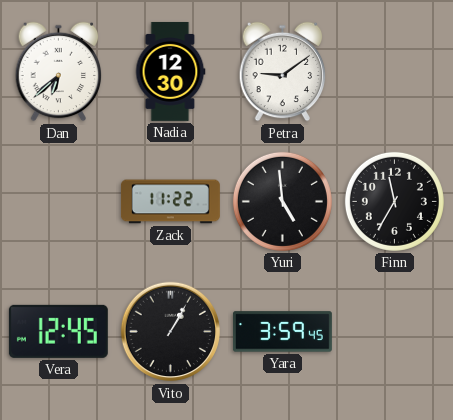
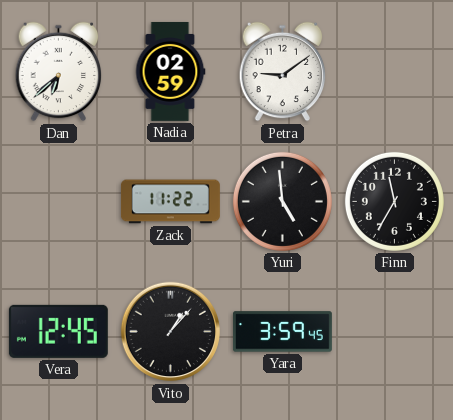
Nadia: 12:30 -> 02:59 (170, 71)
Vito: 1:05 -> 1:07 (171, 332)
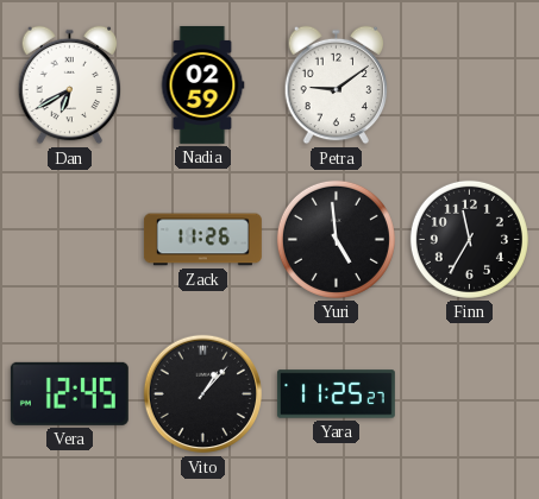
Dan: 6:38 -> 6:40 (70, 86)
Zack: 11:22 -> 11:26 (202, 240)
Yara: 3:59 -> 11:25 (336, 394)
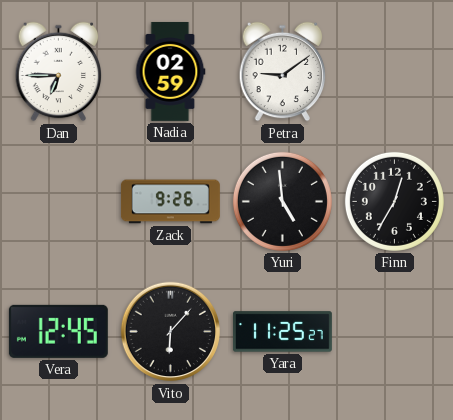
Dan: 6:40 -> 6:45 (59, 72)
Zack: 11:26 -> 9:26 (170, 202)
Finn: 11:35 -> 12:35 (394, 201)
Vito: 1:07 -> 6:07 (171, 332)
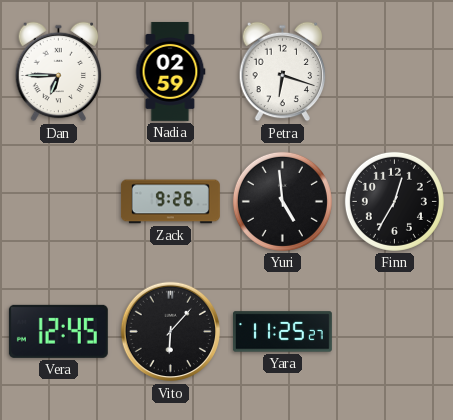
Petra: 9:09 -> 6:18 (283, 72)
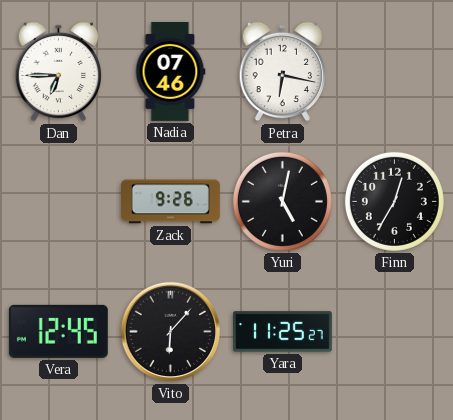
Nadia: 02:59 -> 07:46 (170, 71)
Petra: 6:18 -> 6:17 (283, 72)
Yuri: 4:59 -> 5:02 (282, 201)
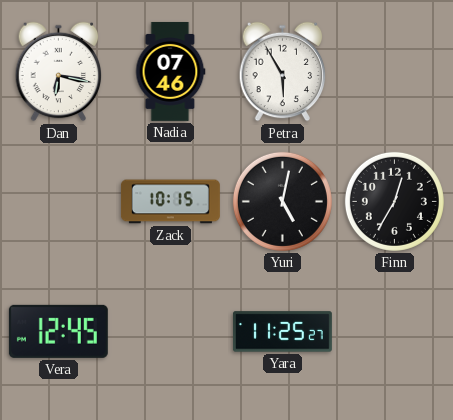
Dan: 6:45 -> 6:17 (59, 72)
Petra: 6:17 -> 5:55 (283, 72)
Zack: 9:26 -> 10:15 (170, 202)
Vito: 6:07 -> none (171, 332)
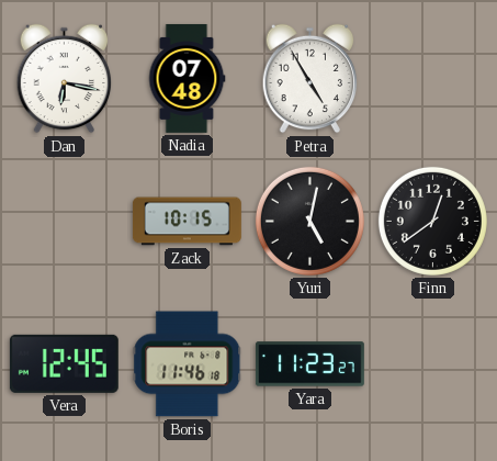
Nadia: 07:46 -> 07:48 (187, 78)
Petra: 5:55 -> 4:55 (310, 79)
Finn: 12:35 -> 12:39 (432, 221)
Boris: none -> 11:46 (188, 364)
Yara: 11:25 -> 11:23 (309, 364)
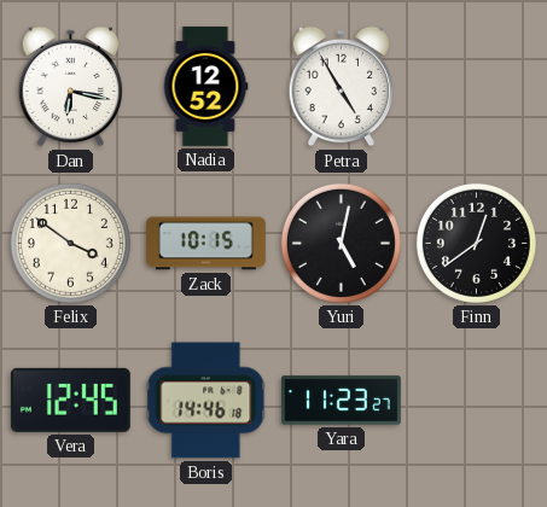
Nadia: 07:48 -> 12:52 (205, 86)
Felix: none -> 3:51 (70, 243)
Boris: 11:46 -> 14:46 (206, 401)
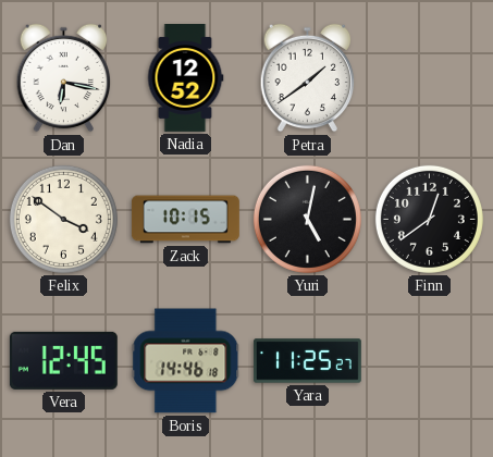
Petra: 4:55 -> 1:39 (308, 78)
Yara: 11:23 -> 11:25 (307, 361)
